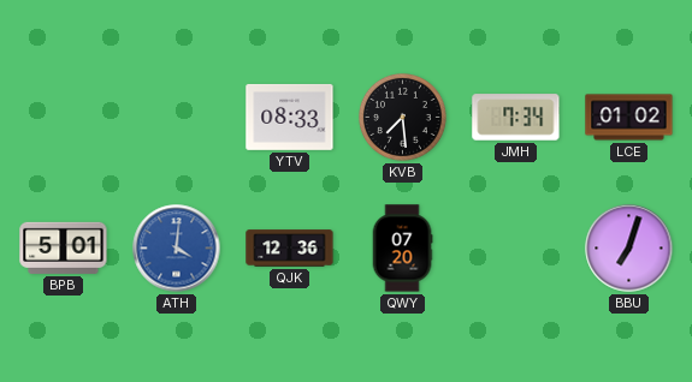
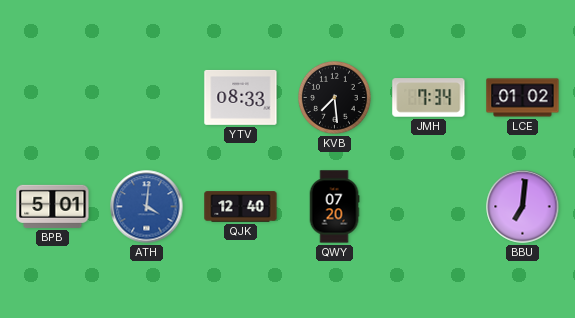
QJK: 12:36 -> 12:40 (241, 207)
BBU: 7:03 -> 7:01 (523, 207)
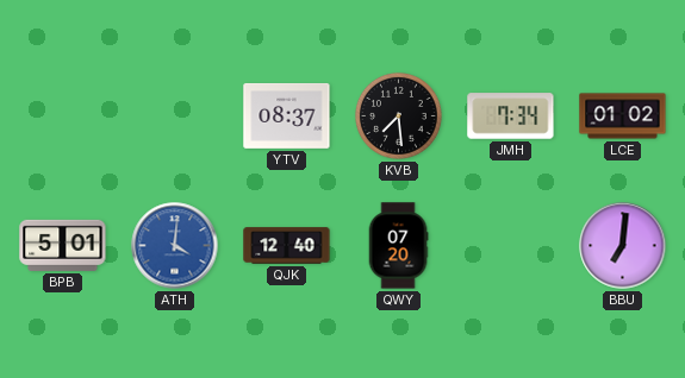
YTV: 08:33 -> 08:37 (287, 116)
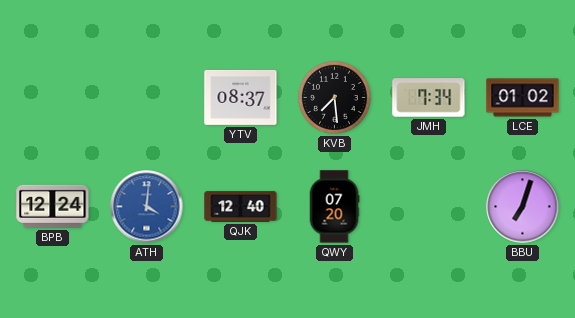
BPB: 5:01 -> 12:24 (53, 206)
BBU: 7:01 -> 7:03 (523, 207)
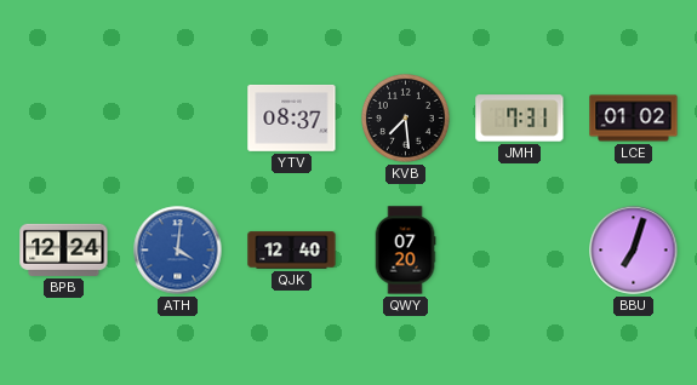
JMH: 7:34 -> 7:31 (520, 119)
